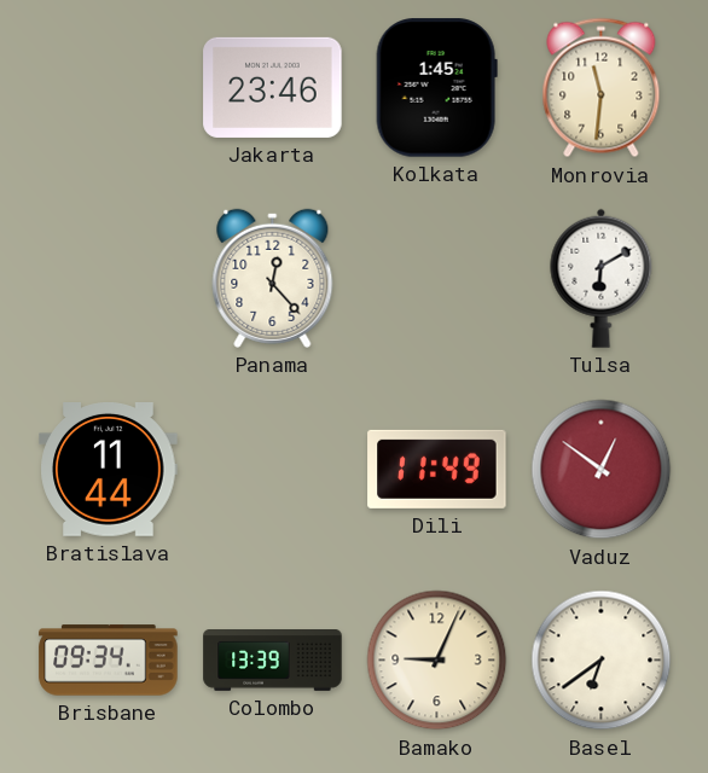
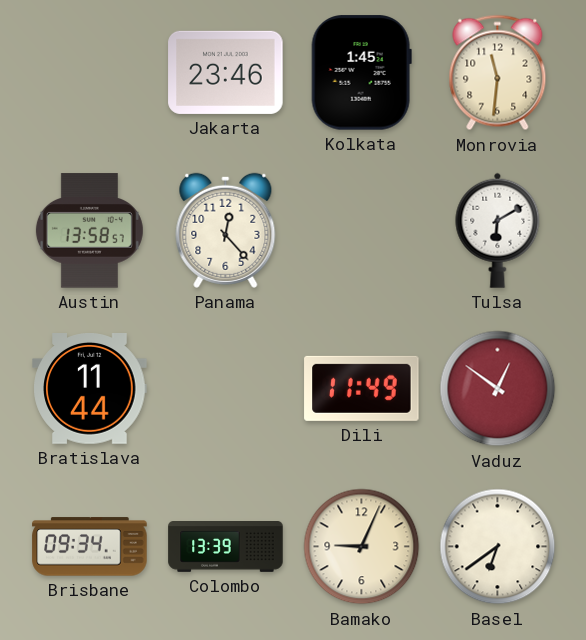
Austin: none -> 13:58 (89, 231)
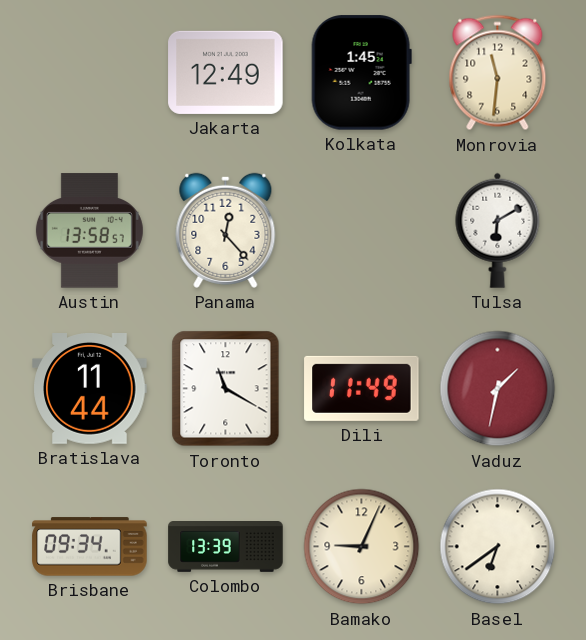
Jakarta: 23:46 -> 12:49 (226, 72)
Toronto: none -> 11:20 (226, 389)
Vaduz: 12:51 -> 1:32 (498, 389)
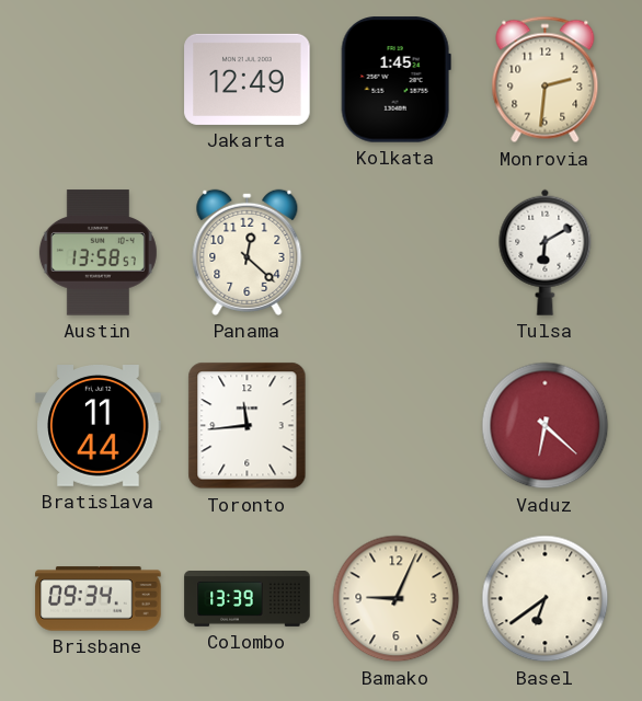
Monrovia: 11:31 -> 2:31 (546, 80)
Panama: 12:23 -> 12:22 (248, 252)
Toronto: 11:20 -> 11:44 (248, 426)
Dili: 11:49 -> none (362, 388)
Vaduz: 1:32 -> 6:22 (546, 426)
